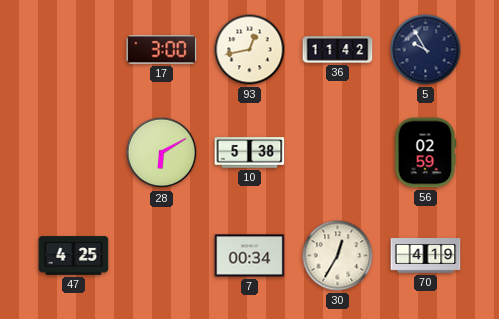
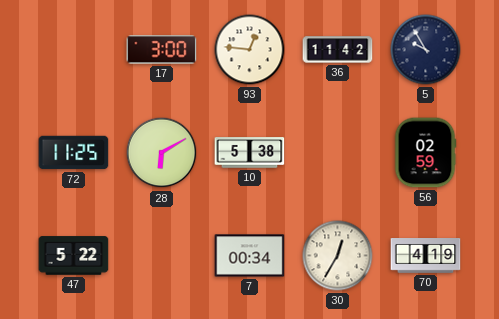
93: 12:43 -> 12:46 (250, 50)
72: none -> 11:25 (74, 153)
47: 4:25 -> 5:22 (74, 256)
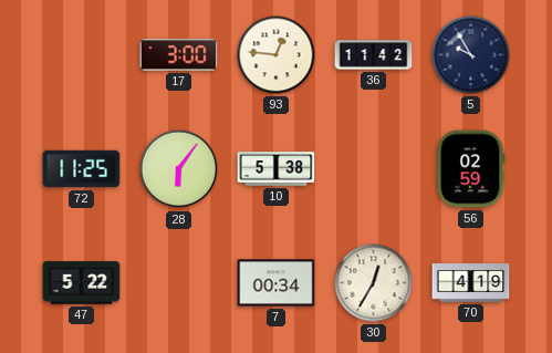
28: 6:10 -> 6:06 (179, 169)
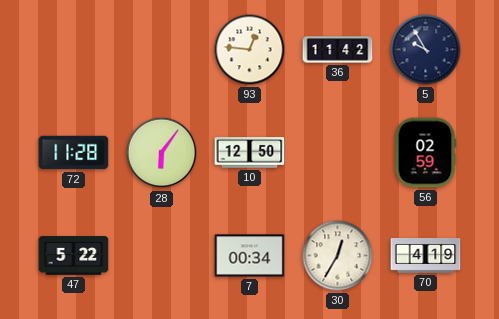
17: 3:00 -> none (179, 55)
72: 11:25 -> 11:28 (74, 153)
10: 5:38 -> 12:50 (250, 153)
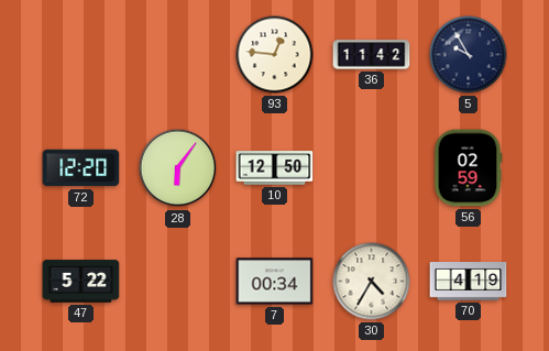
72: 11:28 -> 12:20 (81, 168)
30: 12:35 -> 4:35 (372, 282)
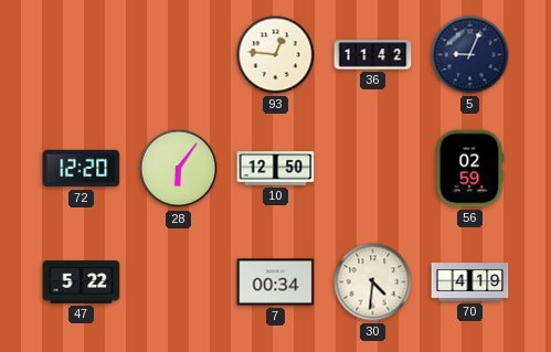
5: 9:55 -> 9:04 (470, 55)
30: 4:35 -> 4:31 (373, 282)
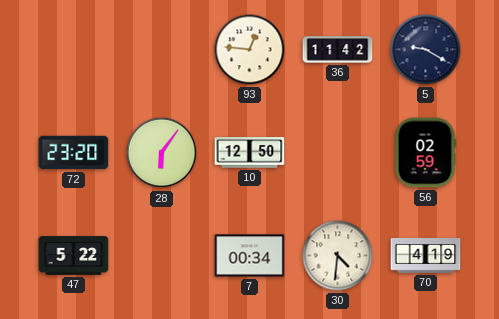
5: 9:04 -> 9:20 (426, 50)
72: 12:20 -> 23:20 (74, 153)
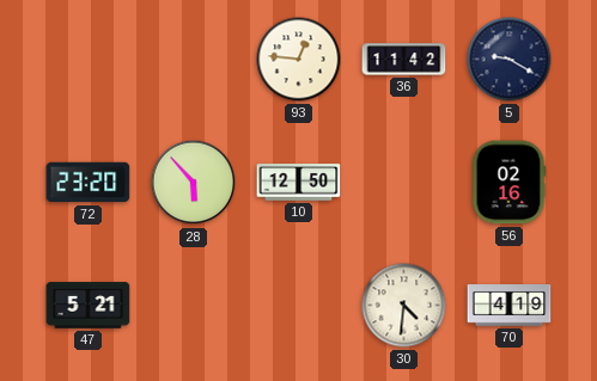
28: 6:06 -> 5:53 (194, 183)
56: 02:59 -> 02:16 (508, 183)
47: 5:22 -> 5:21 (89, 306)
7: 00:34 -> none (250, 256)
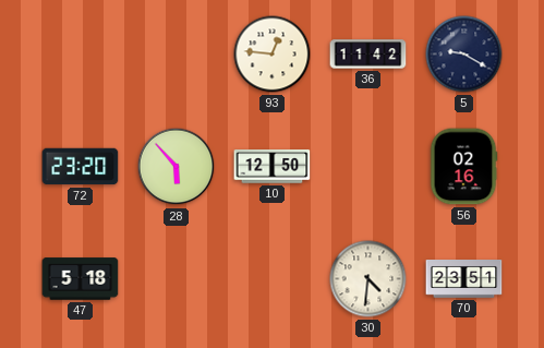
47: 5:21 -> 5:18 (81, 279)
70: 4:19 -> 23:51 (464, 279)
